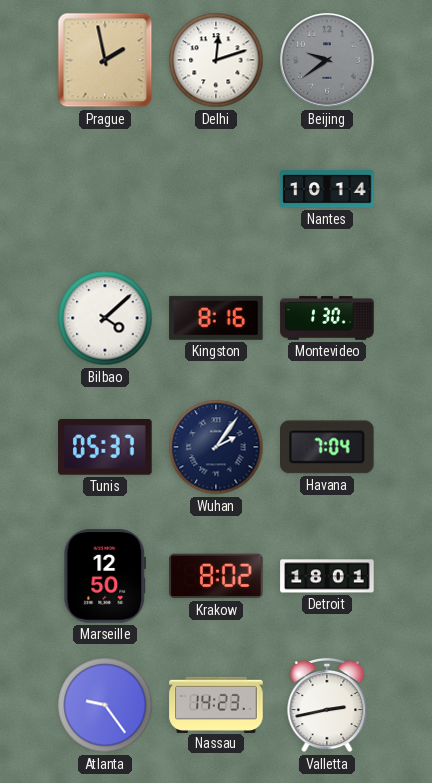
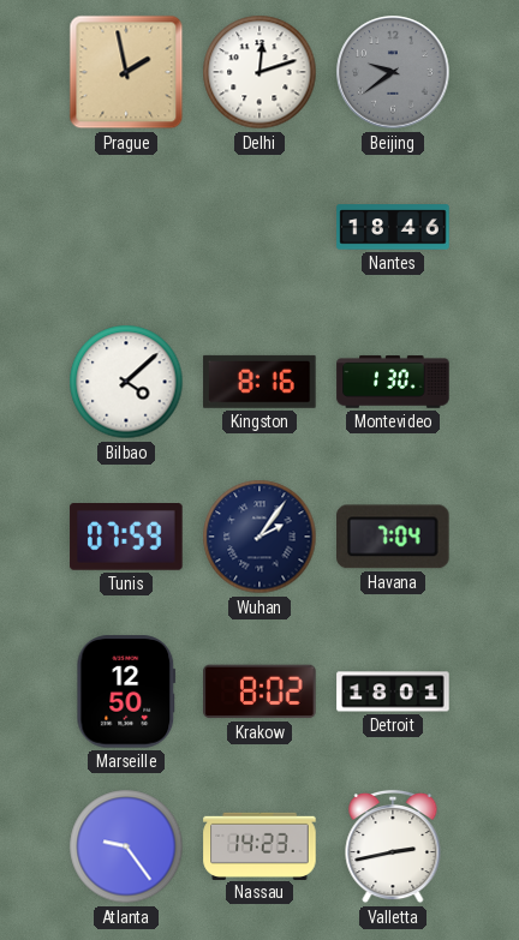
Nantes: 10:14 -> 18:46 (393, 227)
Tunis: 05:37 -> 07:59 (126, 538)
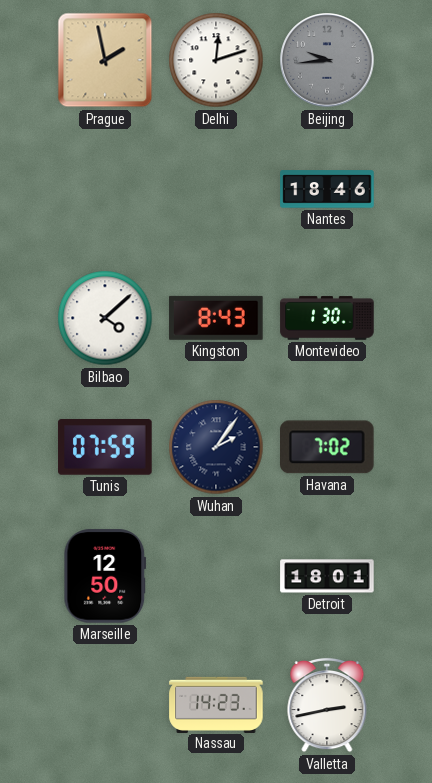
Beijing: 9:39 -> 9:44 (327, 60)
Kingston: 8:16 -> 8:43 (216, 318)
Havana: 7:04 -> 7:02 (328, 447)
Krakow: 8:02 -> none (259, 691)
Atlanta: 9:24 -> none (126, 846)
